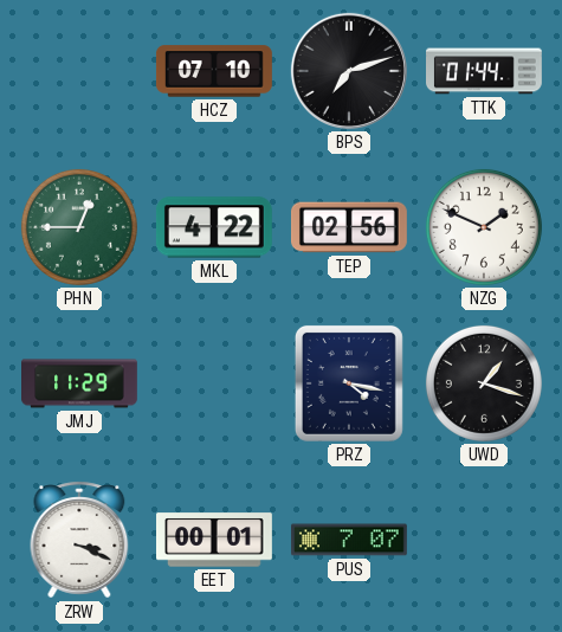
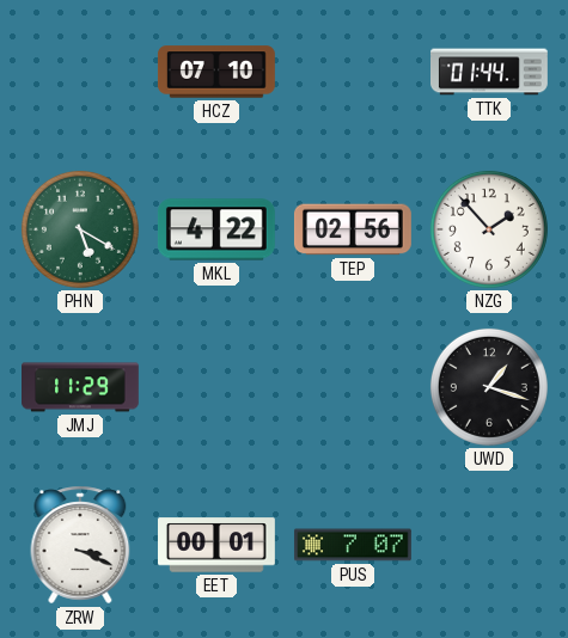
BPS: 7:12 -> none (349, 71)
PHN: 12:45 -> 5:20 (80, 229)
NZG: 1:49 -> 1:53 (489, 229)
PRZ: 4:17 -> none (349, 383)
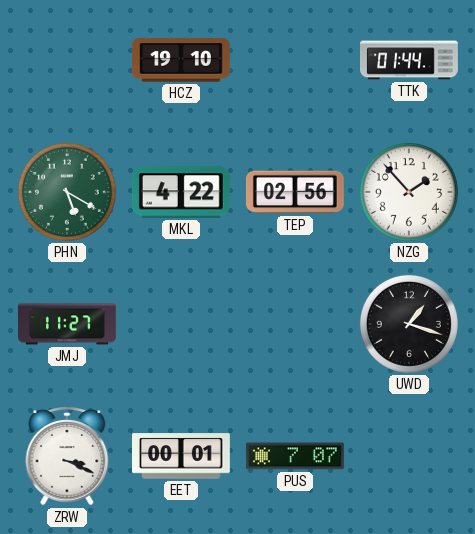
HCZ: 07:10 -> 19:10 (181, 60)
JMJ: 11:29 -> 11:27 (68, 324)
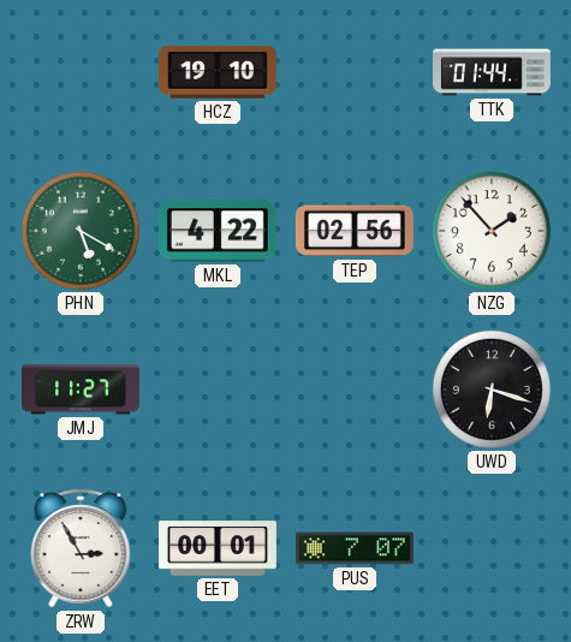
UWD: 1:18 -> 6:18 (492, 390)
ZRW: 3:19 -> 2:55 (81, 548)
